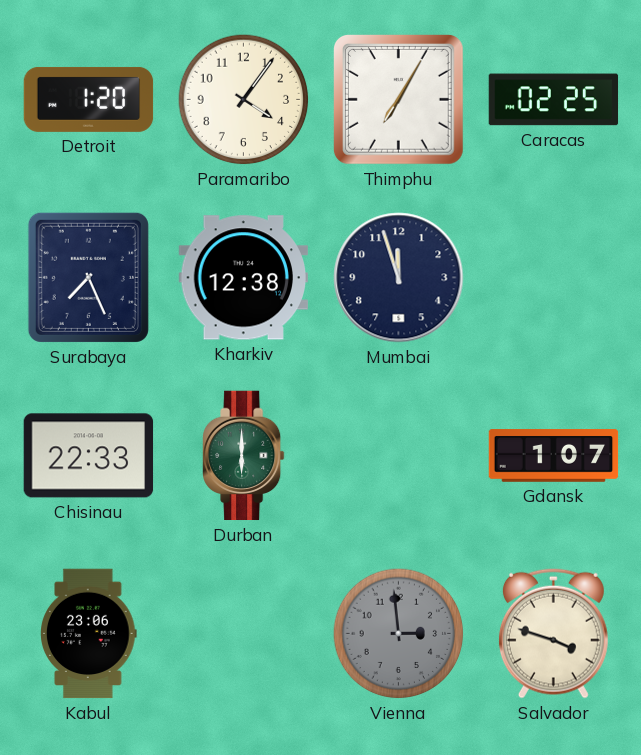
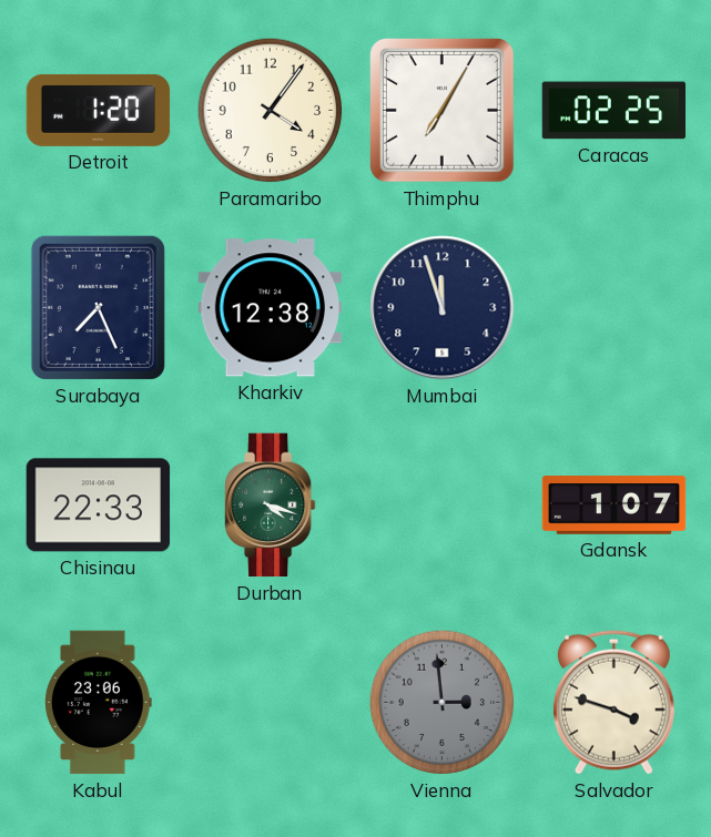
Durban: 6:00 -> 4:18 (271, 506)
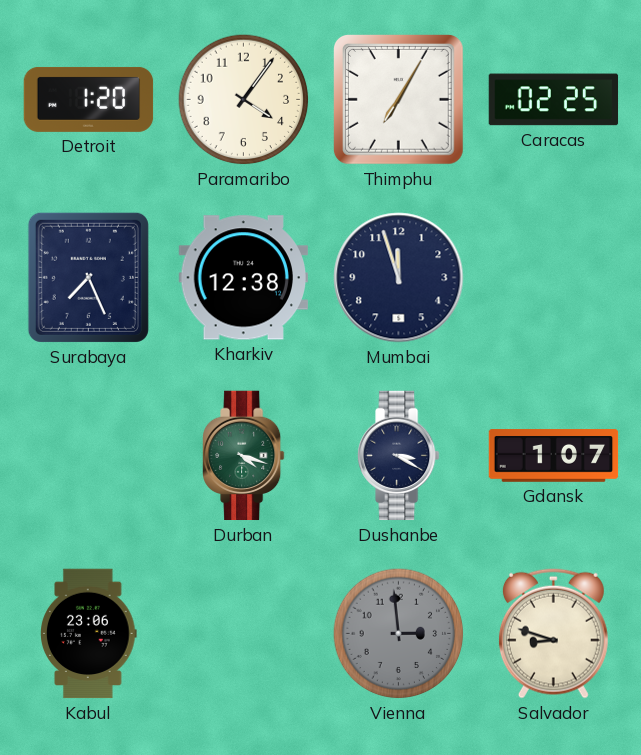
Chisinau: 22:33 -> none (99, 506)
Dushanbe: none -> 3:20 (399, 456)
Salvador: 3:48 -> 8:48 (553, 633)
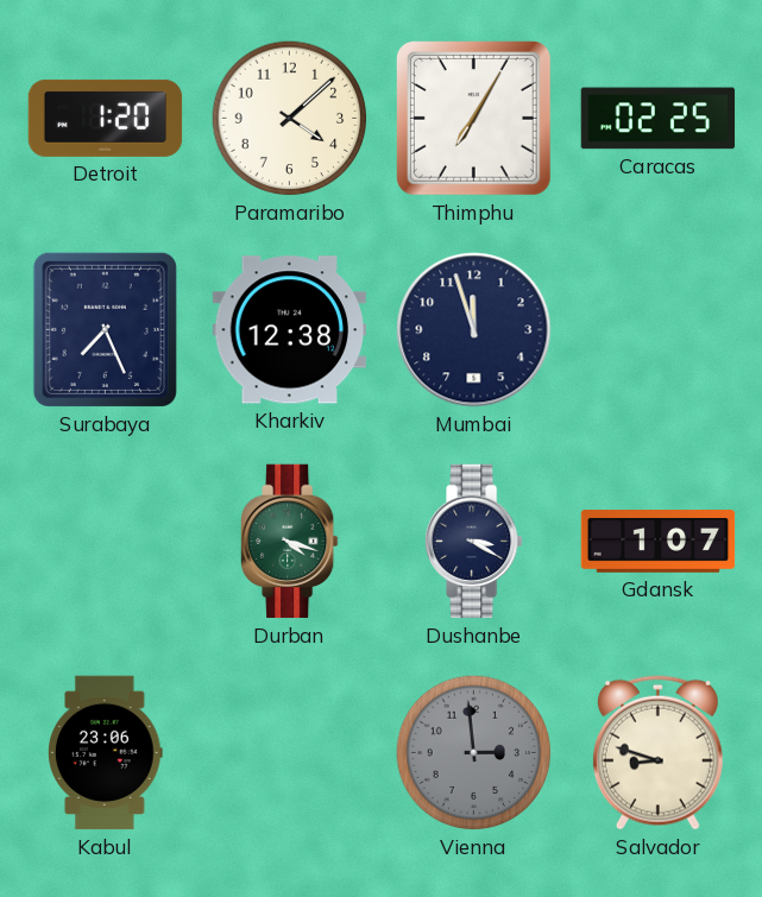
Paramaribo: 4:06 -> 4:08 (290, 119)
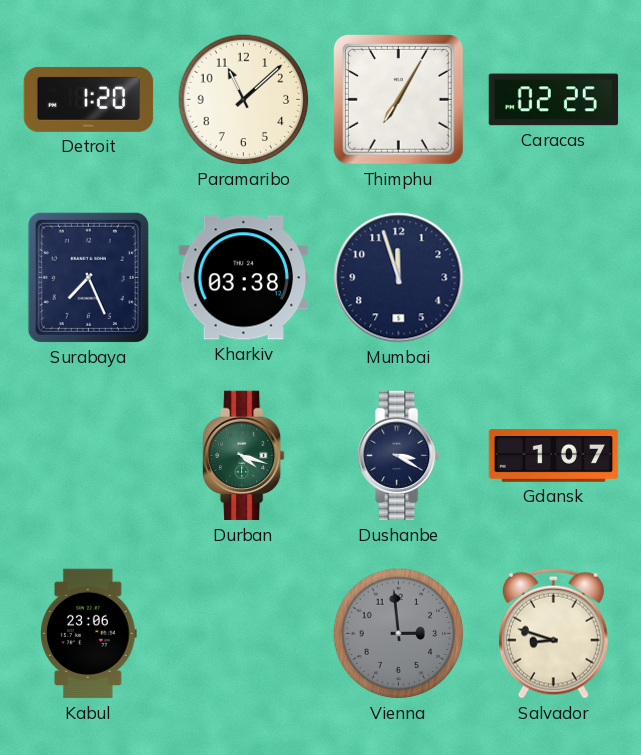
Paramaribo: 4:08 -> 11:08 (244, 100)
Kharkiv: 12:38 -> 03:38 (243, 278)
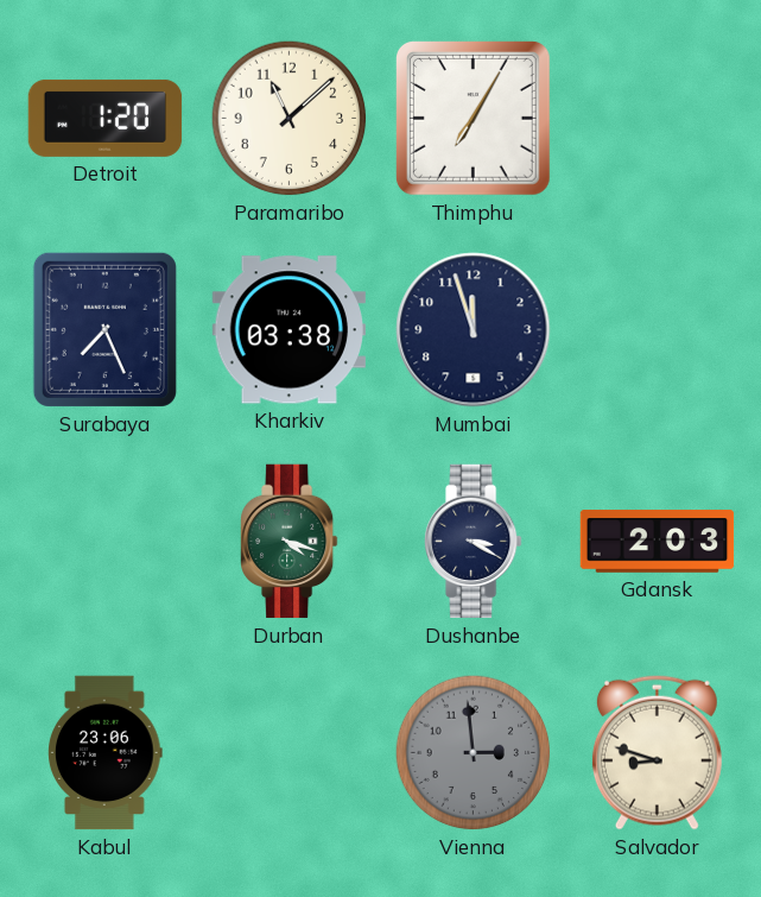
Caracas: 02:25 -> none (554, 100)
Gdansk: 1:07 -> 2:03 (658, 542)
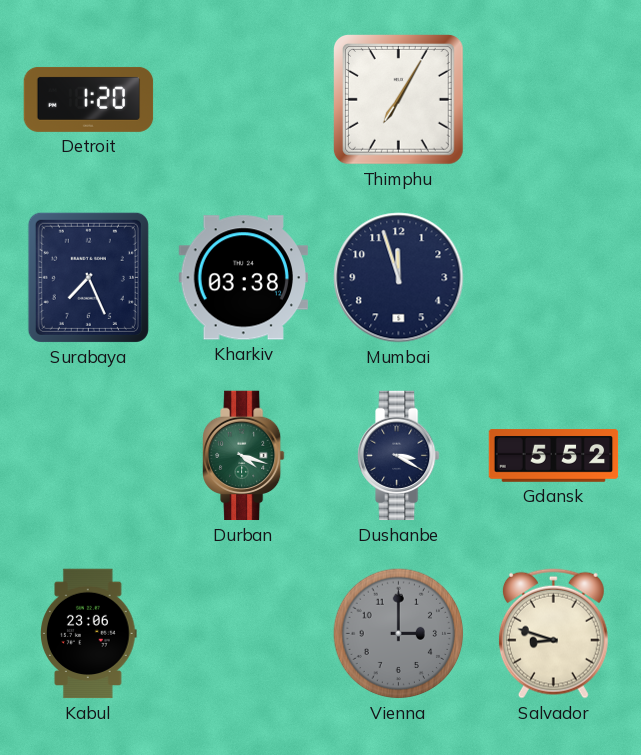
Paramaribo: 11:08 -> none (290, 119)
Gdansk: 2:03 -> 5:52 (554, 456)
Vienna: 2:59 -> 3:00 (399, 634)
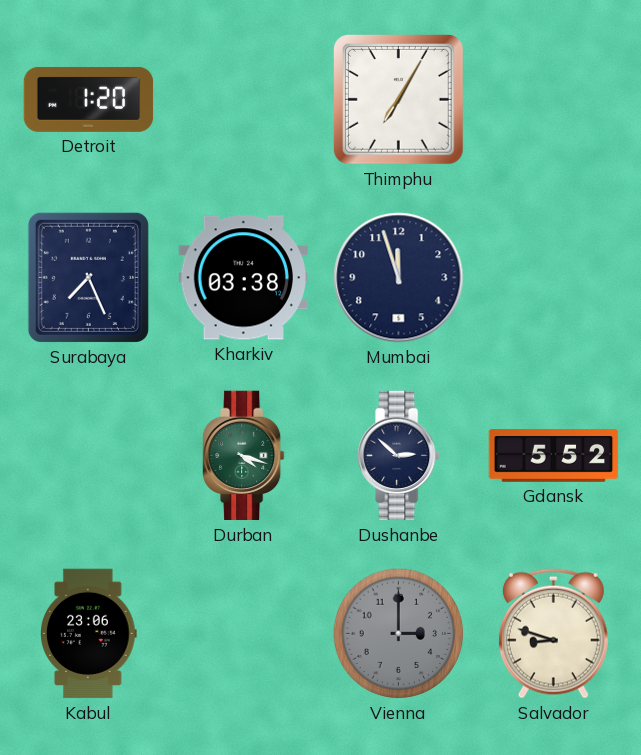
Dushanbe: 3:20 -> 2:52 (399, 456)
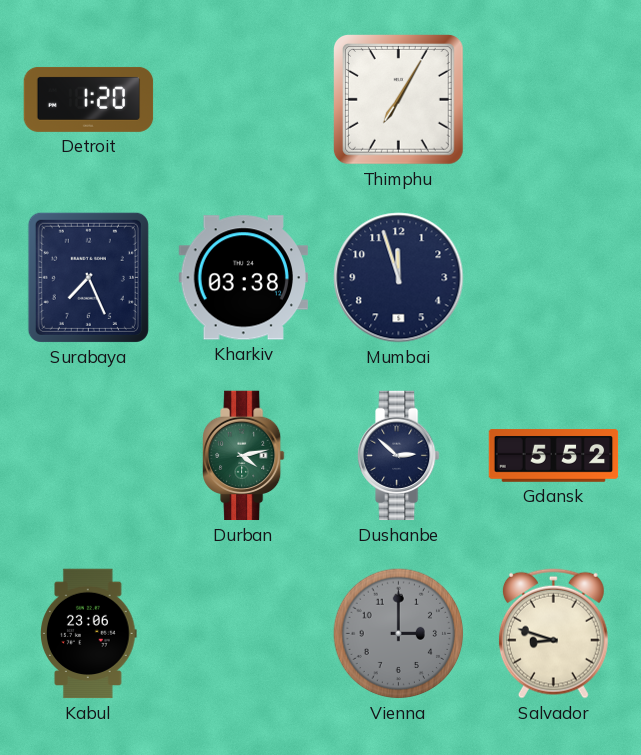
Durban: 4:18 -> 4:13 (244, 456)
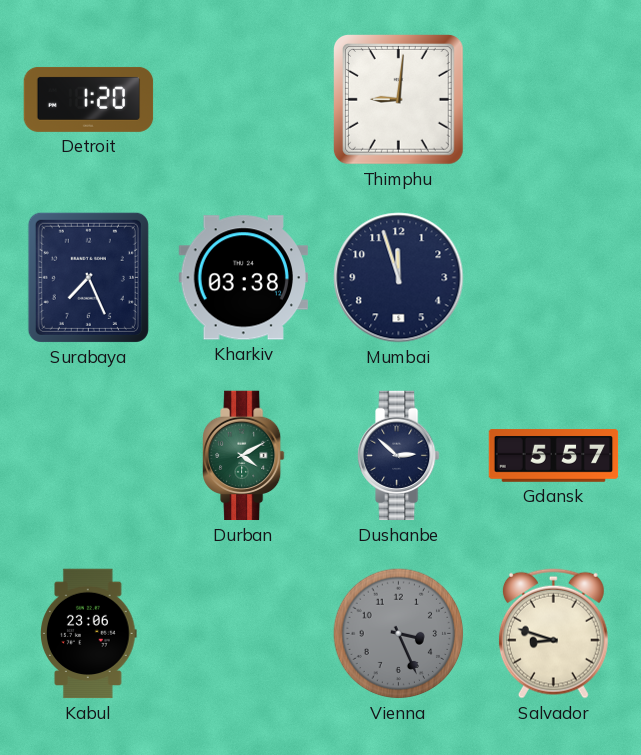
Thimphu: 7:05 -> 9:01 (398, 99)
Durban: 4:13 -> 4:10 (244, 456)
Gdansk: 5:52 -> 5:57 (554, 456)
Vienna: 3:00 -> 3:26 (399, 634)
